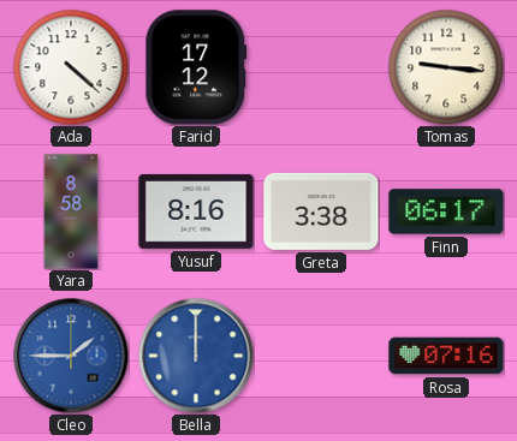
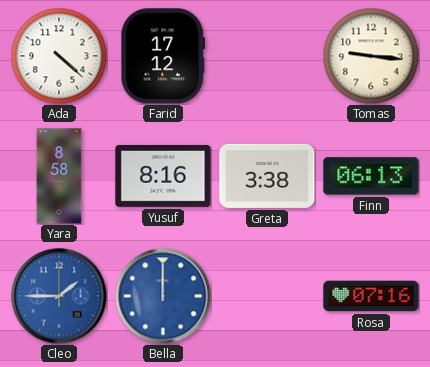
Finn: 06:17 -> 06:13 (371, 176)
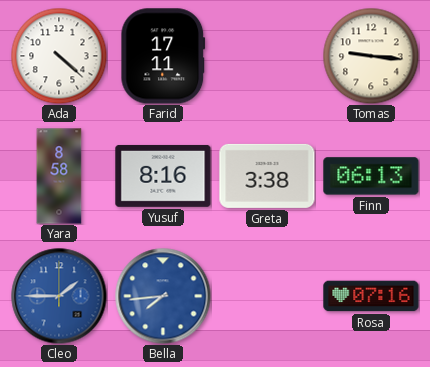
Farid: 17:12 -> 17:11 (163, 56)
Bella: 12:00 -> 7:44 (163, 296)
